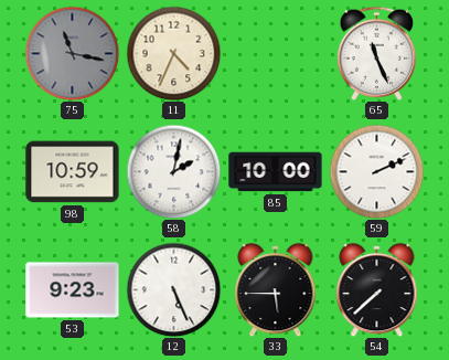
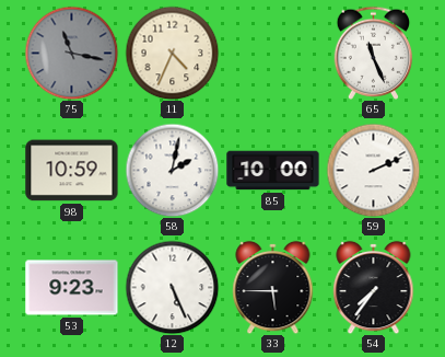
54: 7:38 -> 7:36 (374, 287)
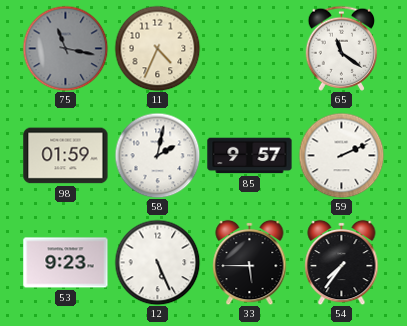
65: 11:26 -> 11:21 (342, 48)
98: 10:59 -> 01:59 (66, 156)
85: 10:00 -> 9:57 (250, 156)
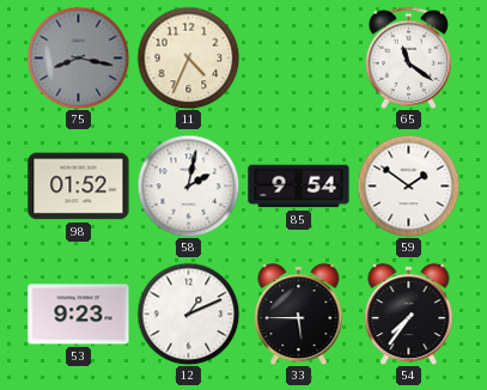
75: 11:17 -> 8:17 (78, 57)
98: 01:59 -> 01:52 (79, 187)
85: 9:57 -> 9:54 (299, 187)
59: 2:11 -> 1:51 (408, 185)
12: 5:26 -> 1:11 (188, 313)
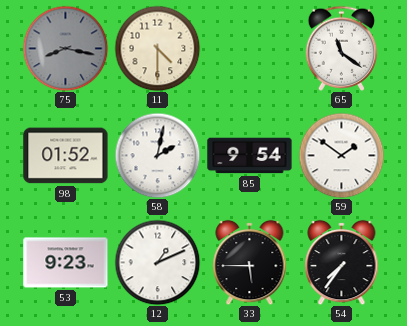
11: 4:34 -> 4:30 (157, 48)
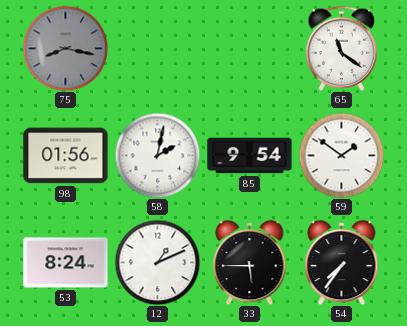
11: 4:30 -> none (157, 48)
98: 01:52 -> 01:56 (66, 156)
53: 9:23 -> 8:24 (66, 263)
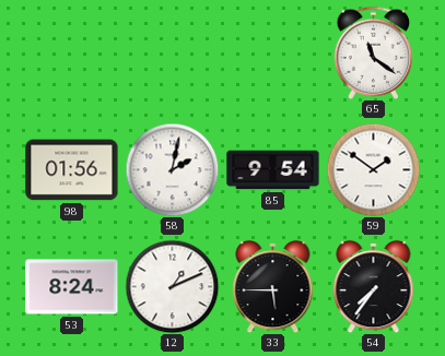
75: 8:17 -> none (65, 48)
